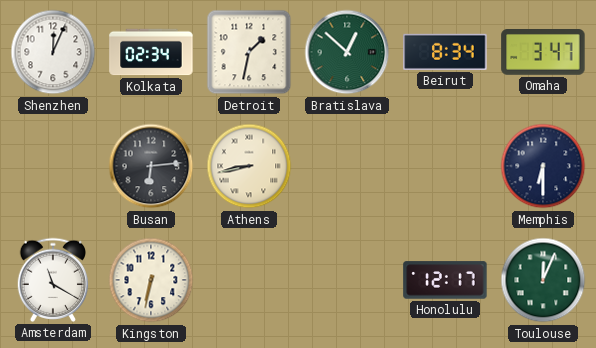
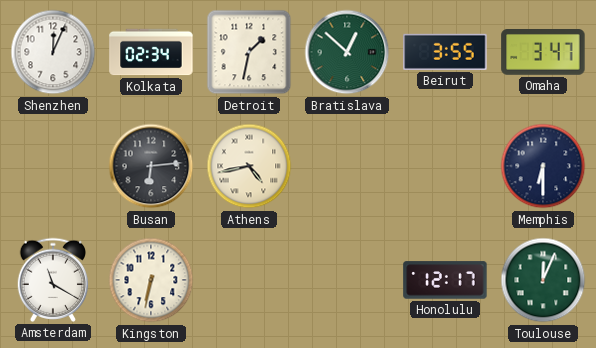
Beirut: 8:34 -> 3:55 (445, 52)
Athens: 8:43 -> 4:43 (249, 166)
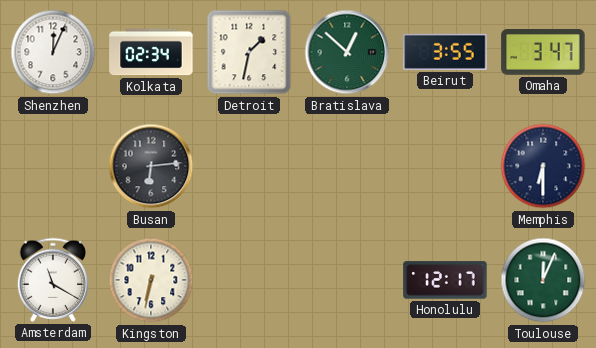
Athens: 4:43 -> none (249, 166)
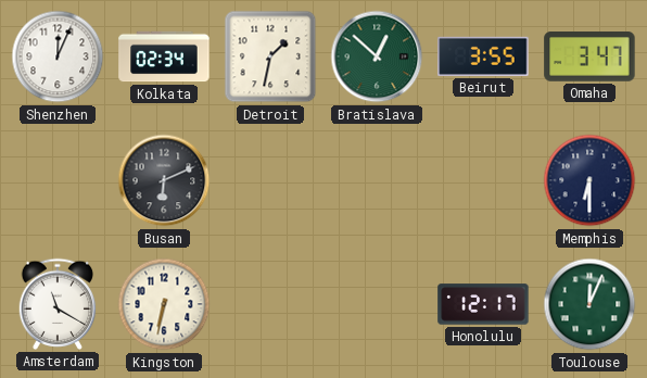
Busan: 6:14 -> 6:11 (164, 180)
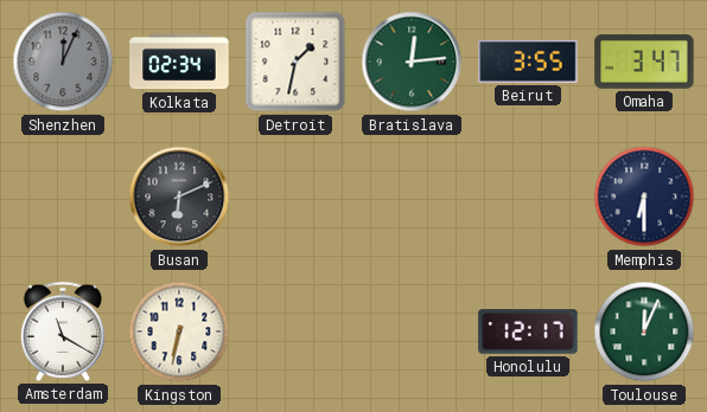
Shenzhen dial: white -> grey (63, 62)
Bratislava: 12:52 -> 12:14 (412, 62)
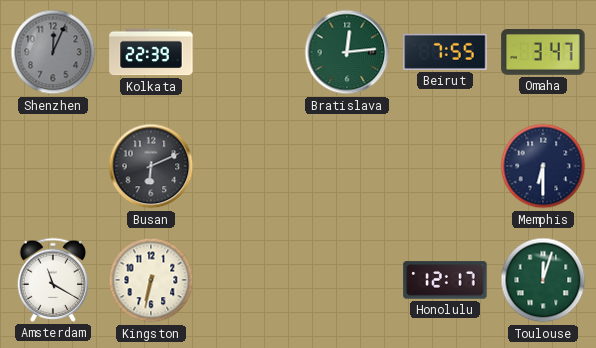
Kolkata: 02:34 -> 22:39 (151, 52)
Detroit: 1:32 -> none (295, 62)
Beirut: 3:55 -> 7:55 (445, 52)
Toulouse: 12:04 -> 12:03 (543, 280)
